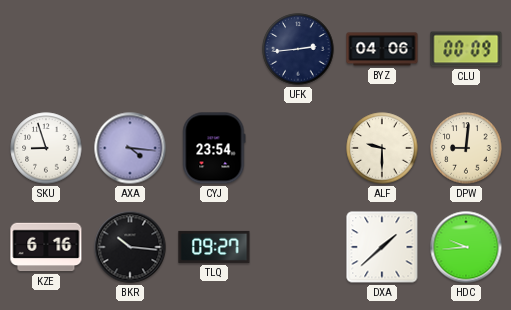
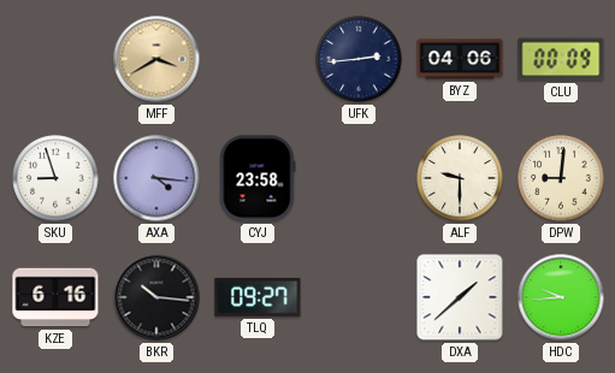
MFF: none -> 3:40 (156, 59)
CYJ: 23:54 -> 23:58 (258, 178)
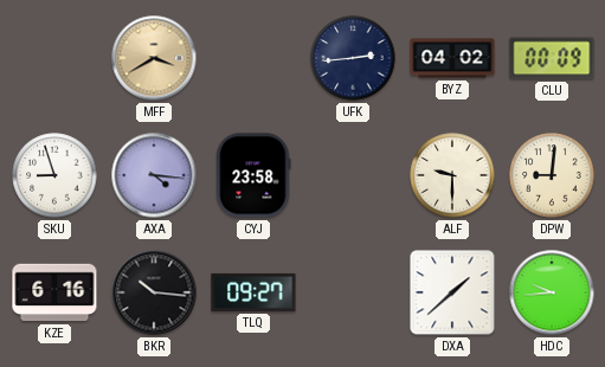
BYZ: 04:06 -> 04:02 (452, 58)
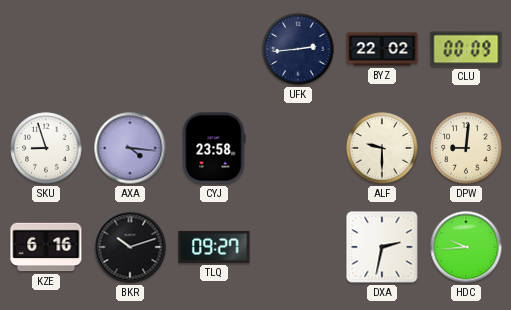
MFF: 3:40 -> none (154, 58)
BYZ: 04:02 -> 22:02 (382, 49)
BKR: 10:16 -> 10:12 (130, 247)
DXA: 1:38 -> 2:32 (382, 247)
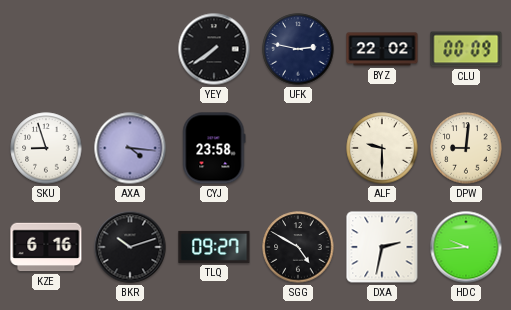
YEY: none -> 7:39 (214, 49)
UFK: 2:44 -> 2:47 (298, 49)
SGG: none -> 4:50 (298, 247)
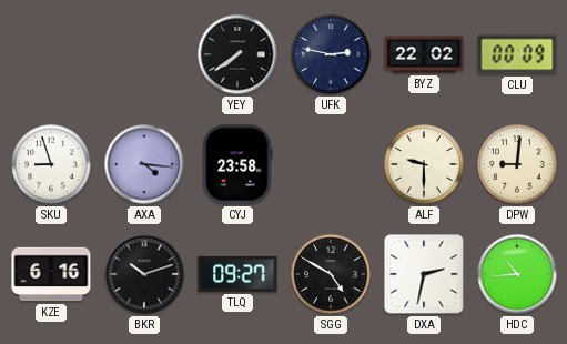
HDC: 9:44 -> 10:44 (517, 274)
